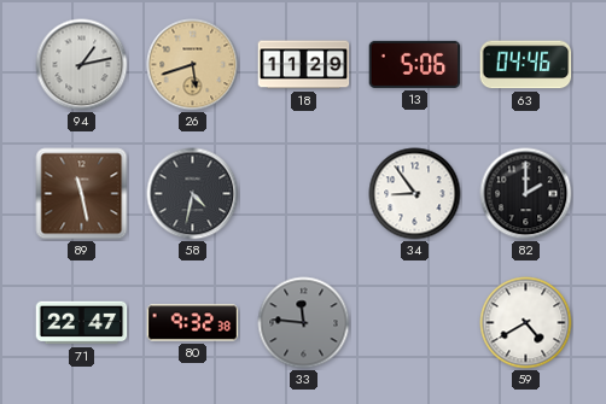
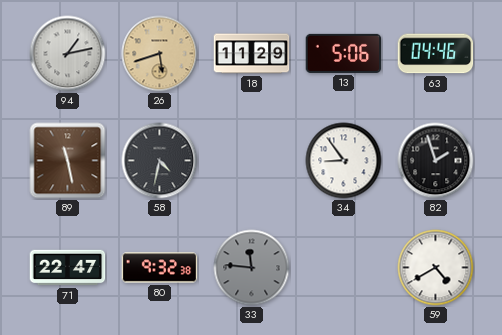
82: 2:00 -> 1:57 (436, 161)
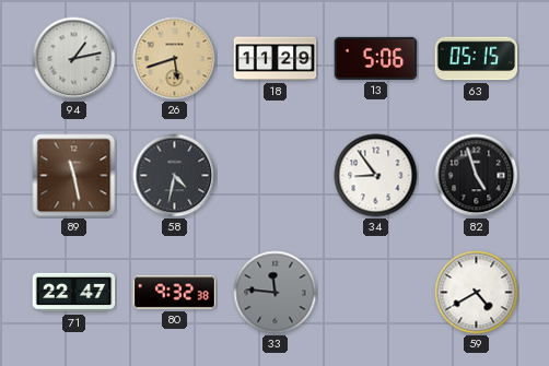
63: 04:46 -> 05:15 (477, 59)
82: 1:57 -> 4:57 (477, 176)
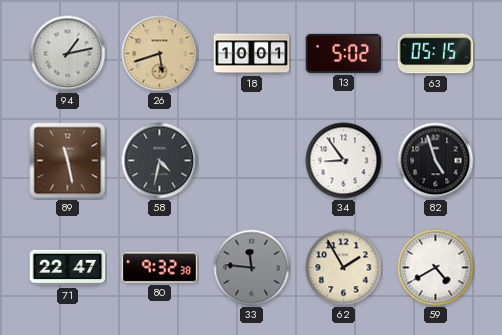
18: 11:29 -> 10:01 (252, 54)
13: 5:06 -> 5:02 (344, 53)
62: none -> 1:55 (344, 268)
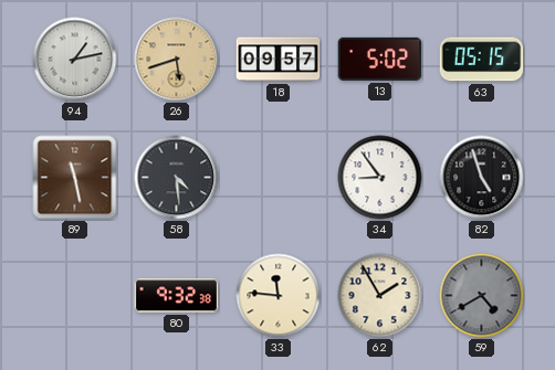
18: 10:01 -> 09:57 (279, 60)
58: 4:32 -> 4:29 (177, 178)
71: 22:47 -> none (68, 268)
33 dial: grey -> cream (279, 296)
59 dial: white -> grey (482, 296)
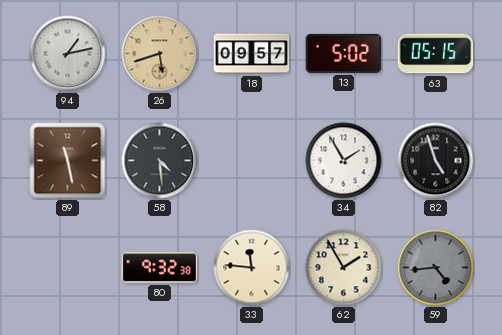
34: 8:54 -> 1:55 (344, 161)
59: 4:40 -> 4:44 (436, 268)
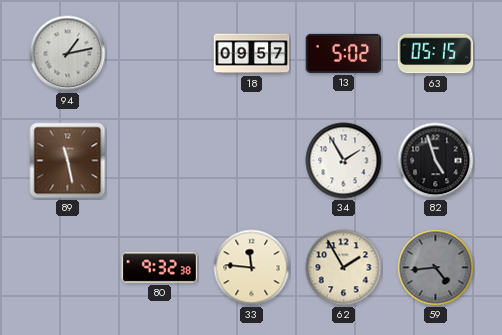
26: 5:42 -> none (160, 54)
58: 4:29 -> none (160, 161)
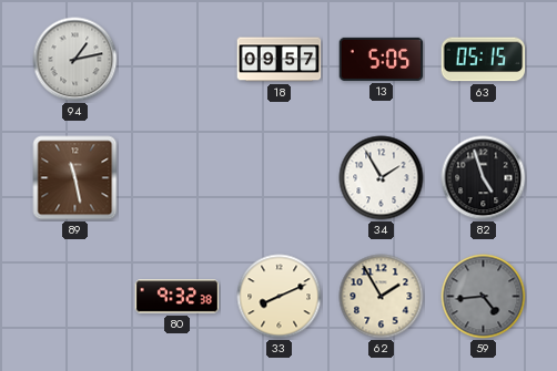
13: 5:02 -> 5:05 (382, 59)
33: 11:46 -> 8:11 (280, 297)
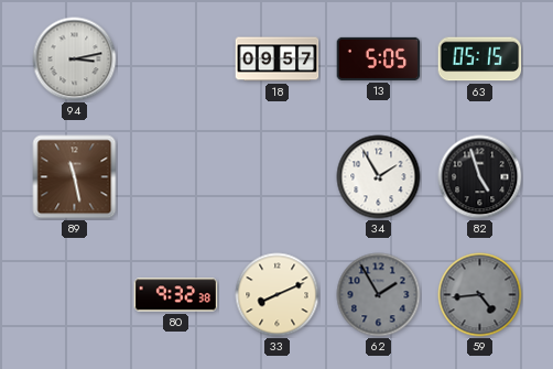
94: 1:13 -> 3:13 (75, 59)
62 dial: cream -> grey (379, 295)
